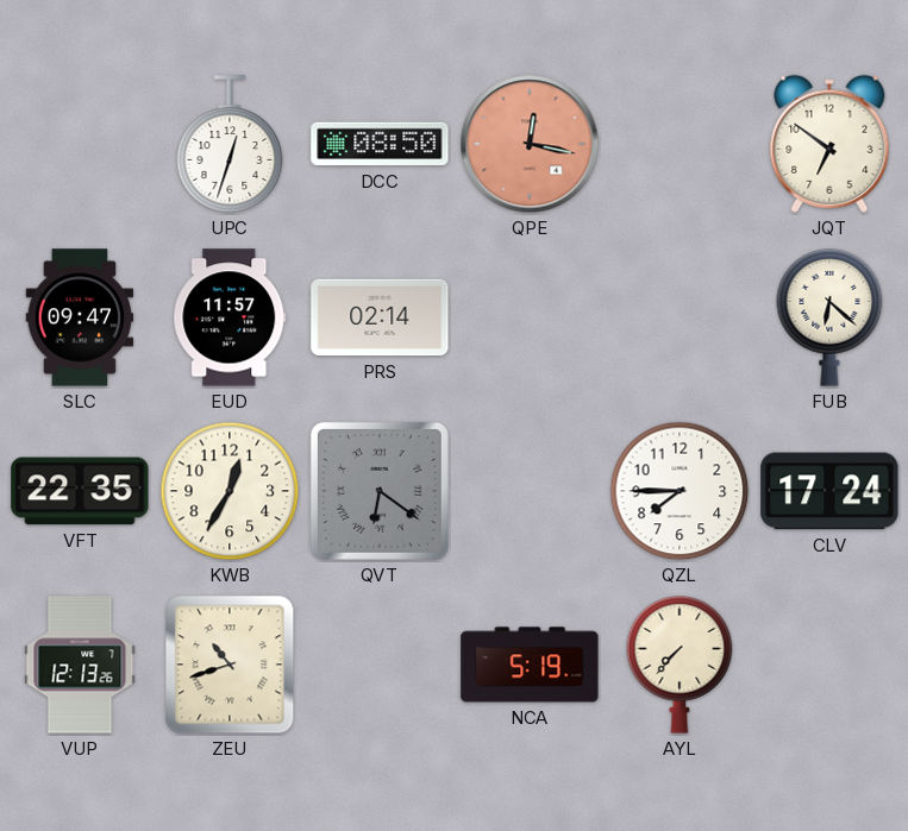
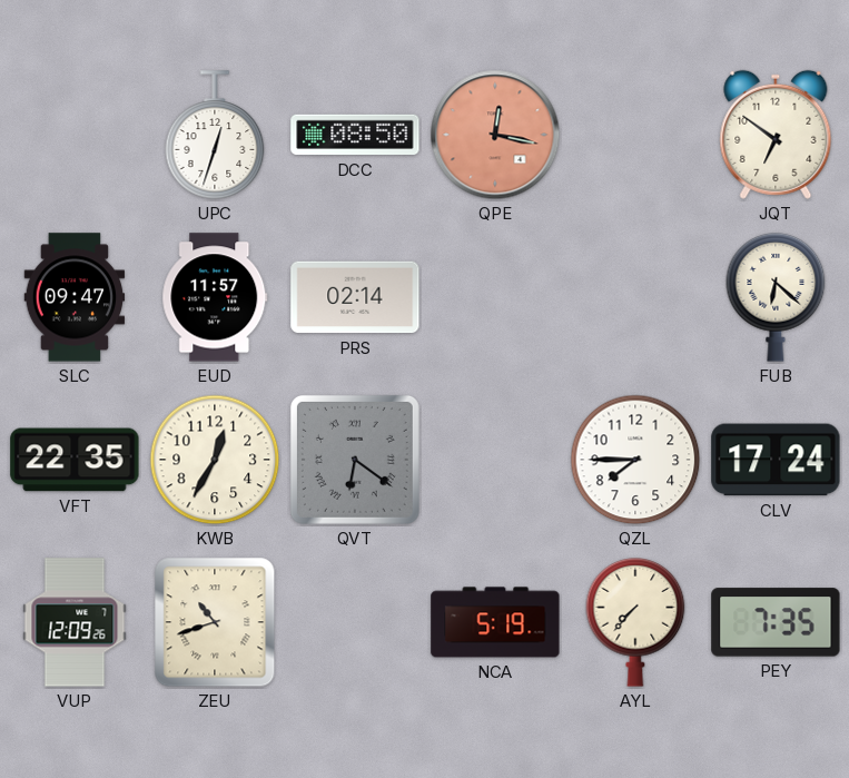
VUP: 12:13 -> 12:09 (75, 622)
PEY: none -> 7:35 (776, 622)
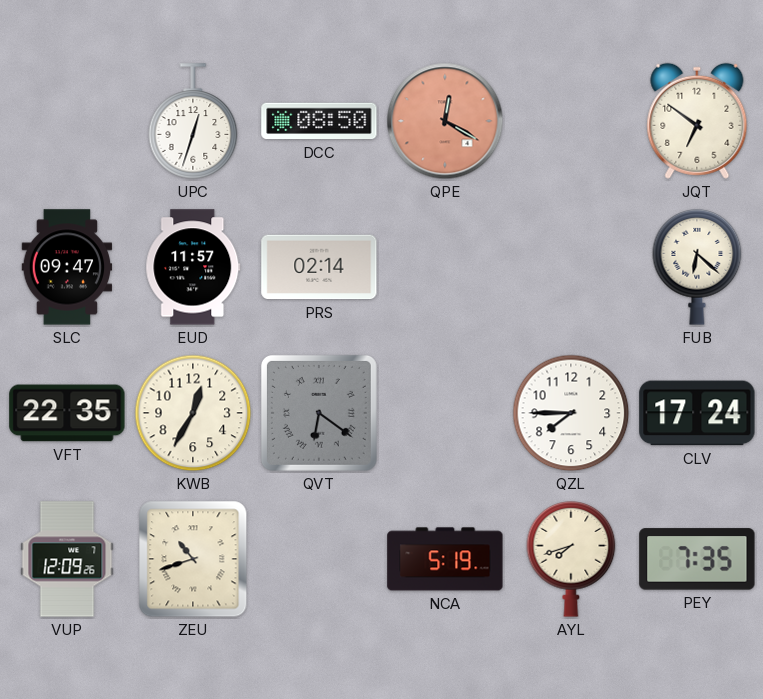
QPE: 12:17 -> 12:20 (445, 121)
AYL: 7:37 -> 7:42 (571, 560)
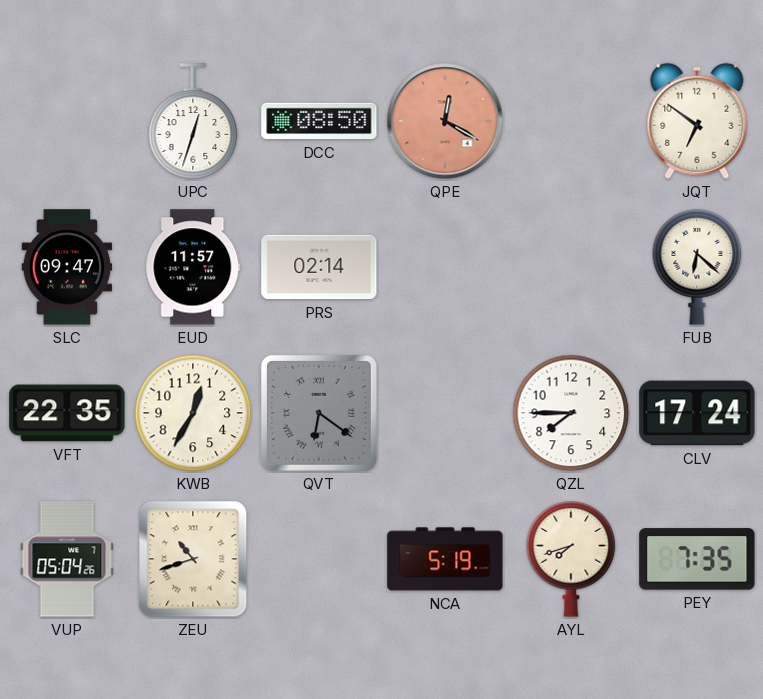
VUP: 12:09 -> 05:04 (67, 559)
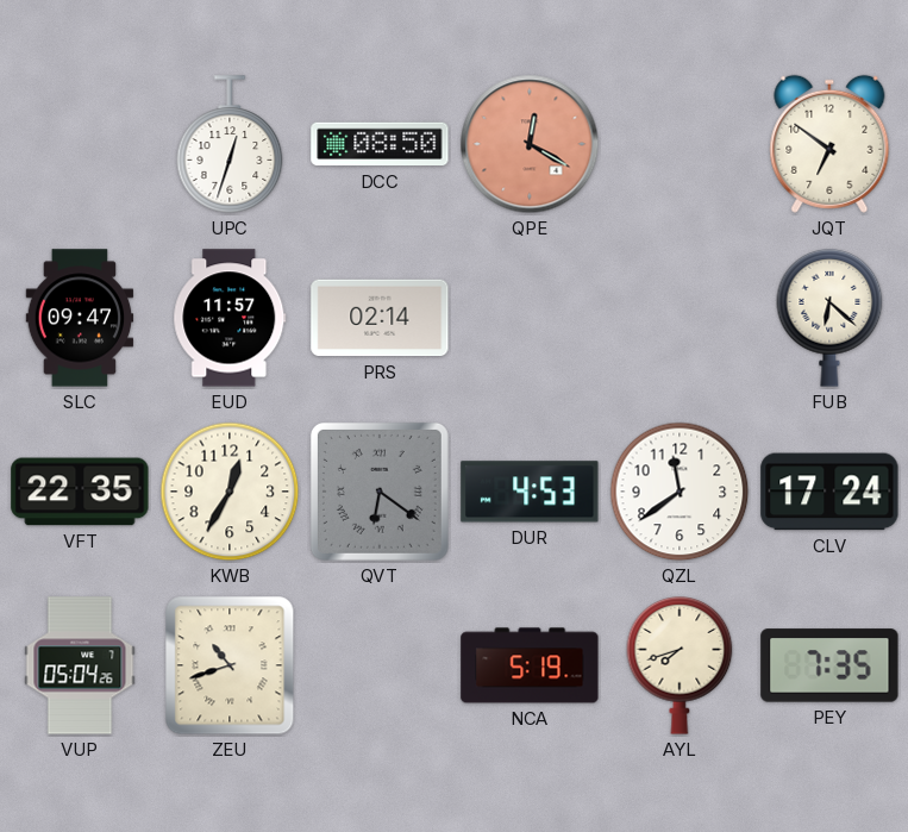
DUR: none -> 4:53 (530, 492)
QZL: 7:45 -> 11:39 (680, 492)
